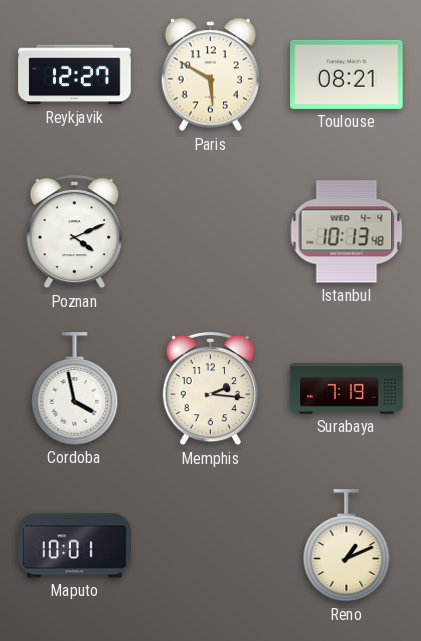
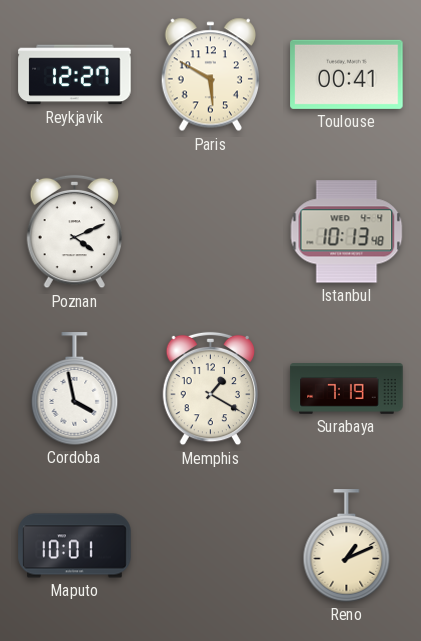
Toulouse: 08:21 -> 00:41 (347, 74)
Memphis: 2:16 -> 1:20 (210, 389)
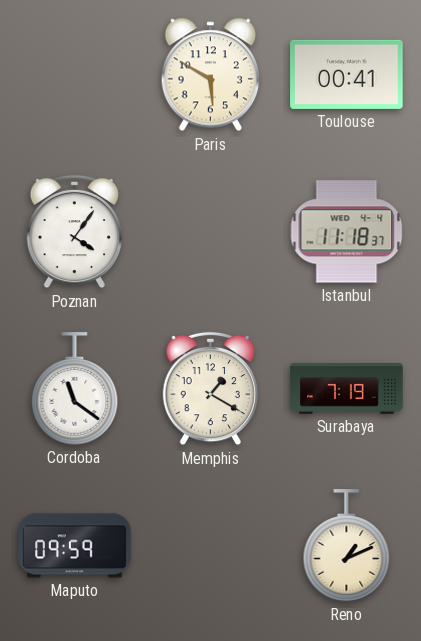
Reykjavik: 12:27 -> none (75, 75)
Poznan: 4:11 -> 4:06 (74, 232)
Istanbul: 10:13 -> 11:18 (347, 232)
Cordoba: 3:58 -> 11:21 (75, 389)
Maputo: 10:01 -> 09:59 (75, 546)
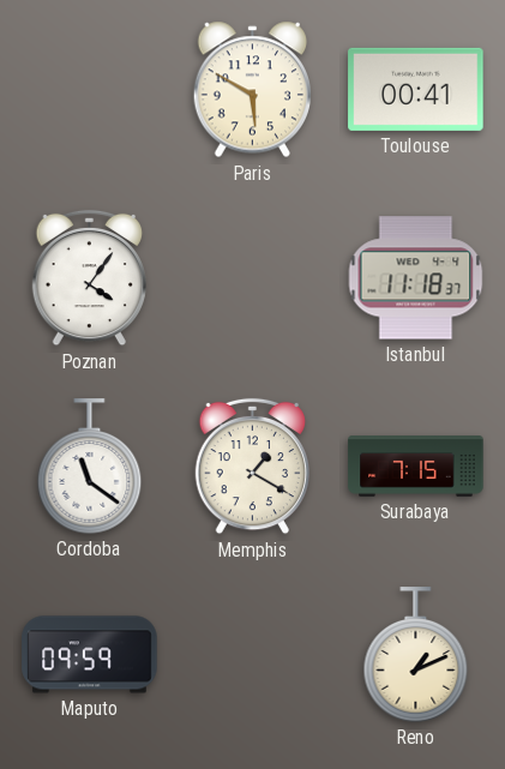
Surabaya: 7:19 -> 7:15 (416, 467)
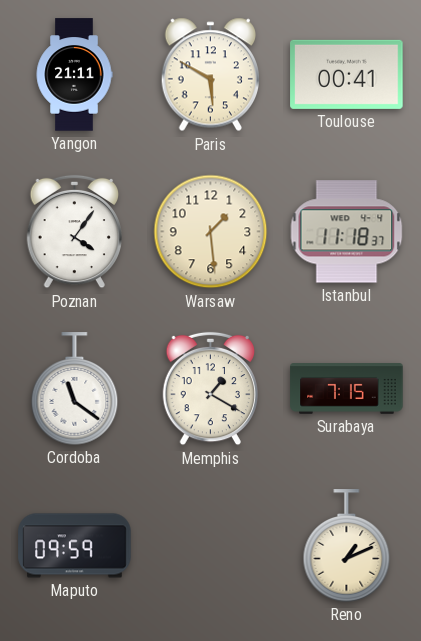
Yangon: none -> 21:11 (74, 75)
Warsaw: none -> 1:29 (211, 232)
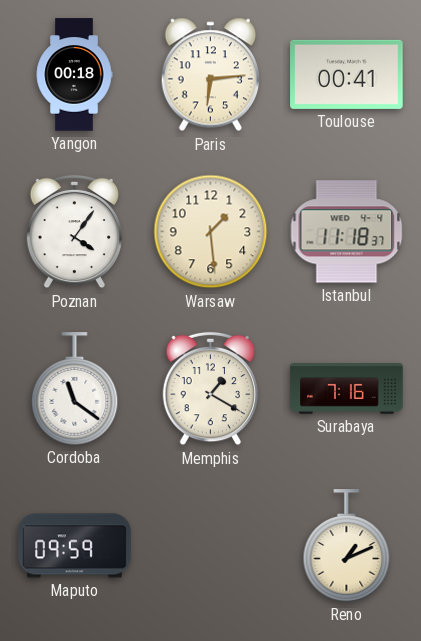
Yangon: 21:11 -> 00:18 (74, 75)
Paris: 5:50 -> 6:14 (211, 75)
Surabaya: 7:15 -> 7:16 (347, 389)
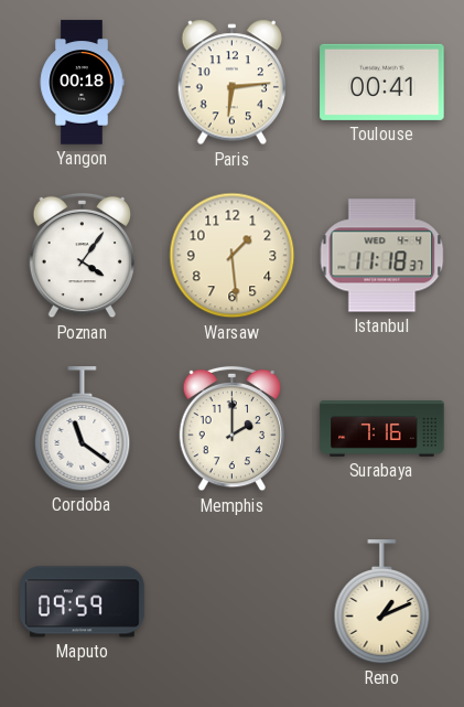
Memphis: 1:20 -> 2:00 (231, 429)
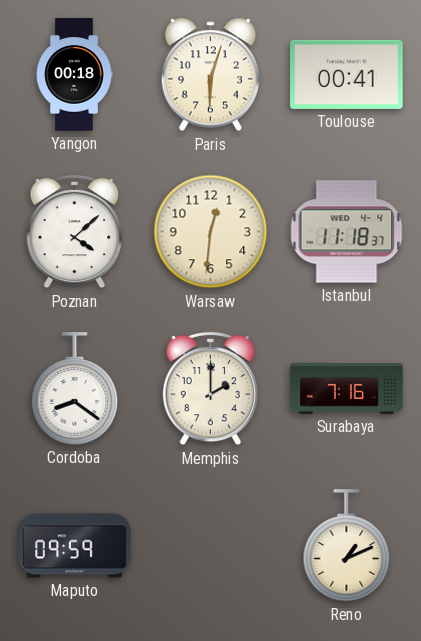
Paris: 6:14 -> 6:03 (211, 75)
Poznan: 4:06 -> 4:08 (74, 232)
Warsaw: 1:29 -> 12:31 (211, 232)
Cordoba: 11:21 -> 8:21 (75, 389)
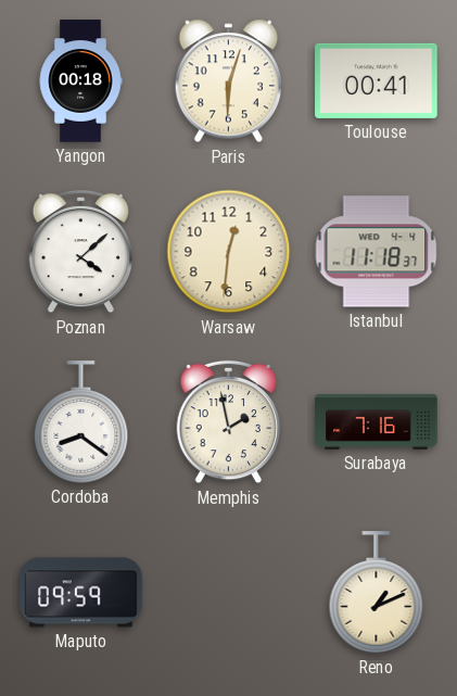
Memphis: 2:00 -> 1:58 (228, 422)
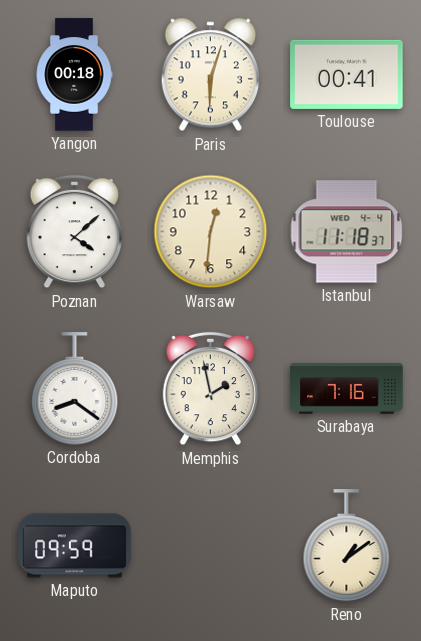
Reno: 1:11 -> 1:09 (347, 546)
